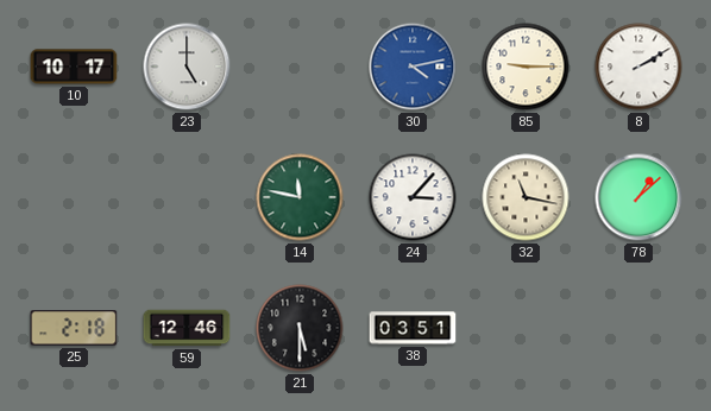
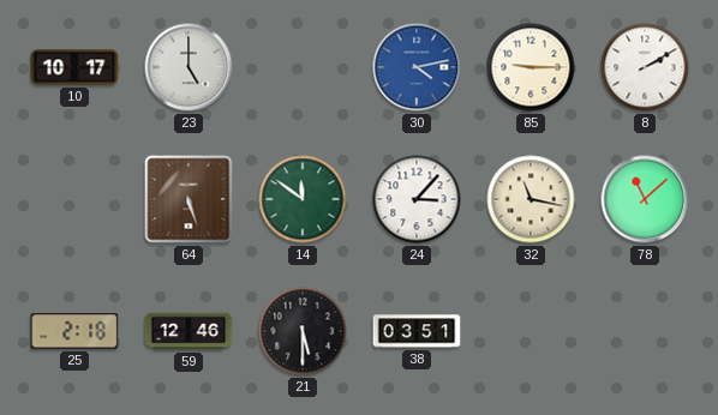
64: none -> 5:27 (189, 199)
14: 11:47 -> 11:51 (303, 199)
78: 1:08 -> 11:08 (645, 199)
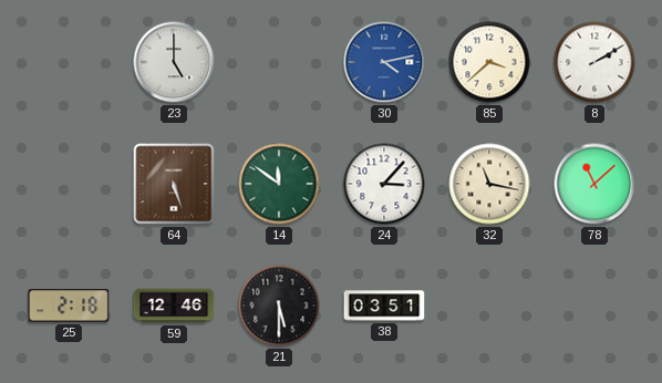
10: 10:17 -> none (74, 67)
85: 9:15 -> 3:38 (489, 62)
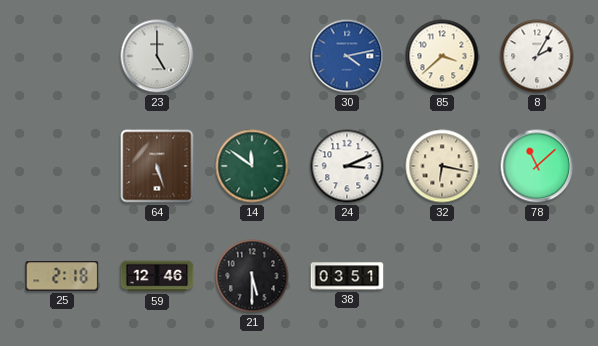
8: 2:10 -> 2:05 (537, 56)
24: 3:07 -> 3:11 (347, 166)
32: 11:17 -> 6:17 (442, 166)
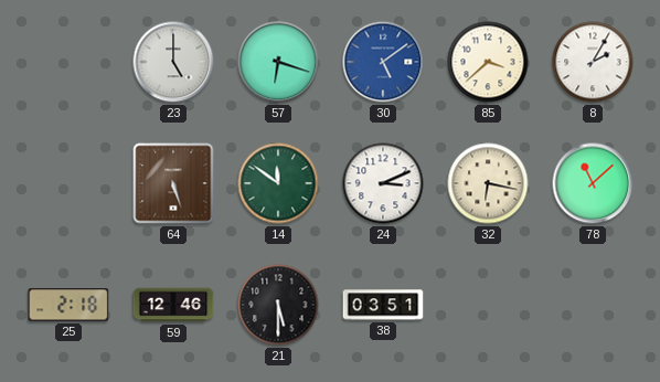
57: none -> 6:18 (278, 62)
30: 4:13 -> 5:09 (383, 62)
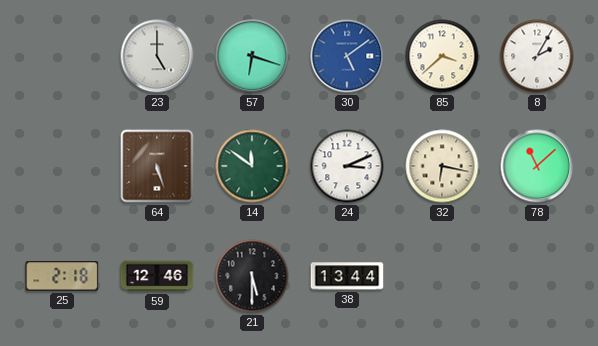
38: 03:51 -> 13:44 (347, 276)
